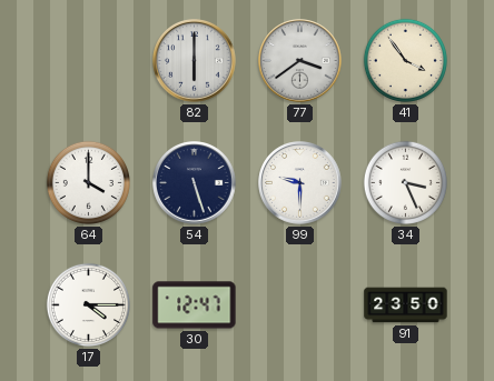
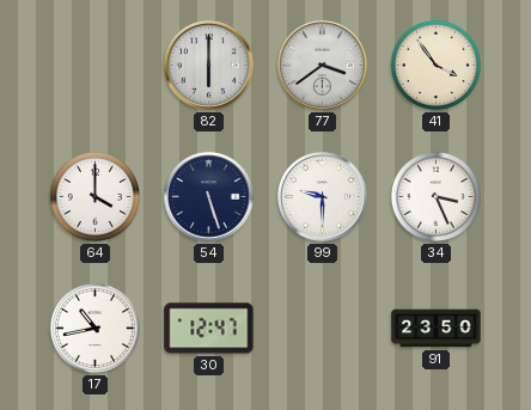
17: 4:15 -> 10:43 (94, 328)
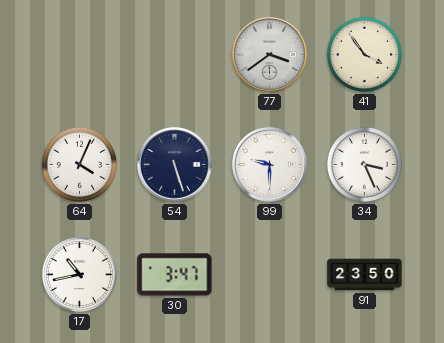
82: 6:00 -> none (209, 66)
64: 4:00 -> 4:04 (79, 164)
30: 12:47 -> 3:47 (175, 275)
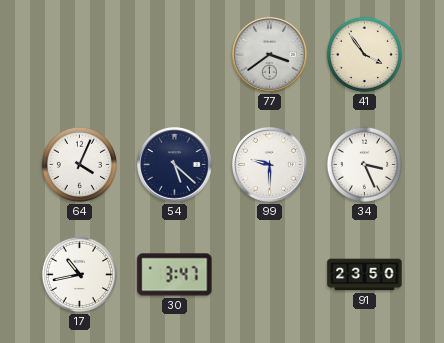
54: 5:27 -> 5:22 (175, 165)
